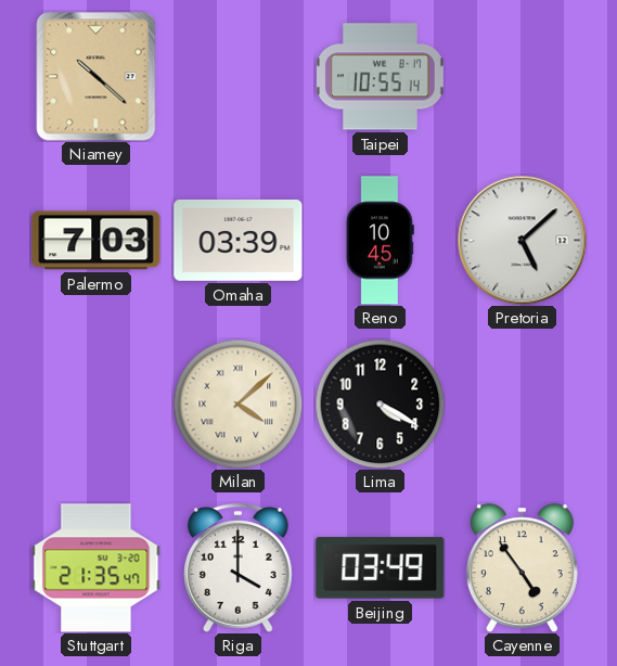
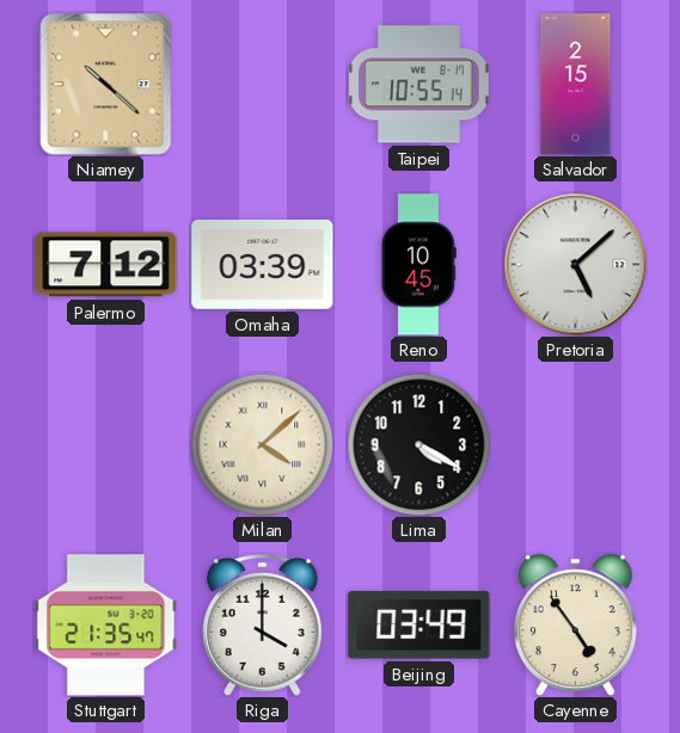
Salvador: none -> 2:15 (576, 85)
Palermo: 7:03 -> 7:12 (106, 265)
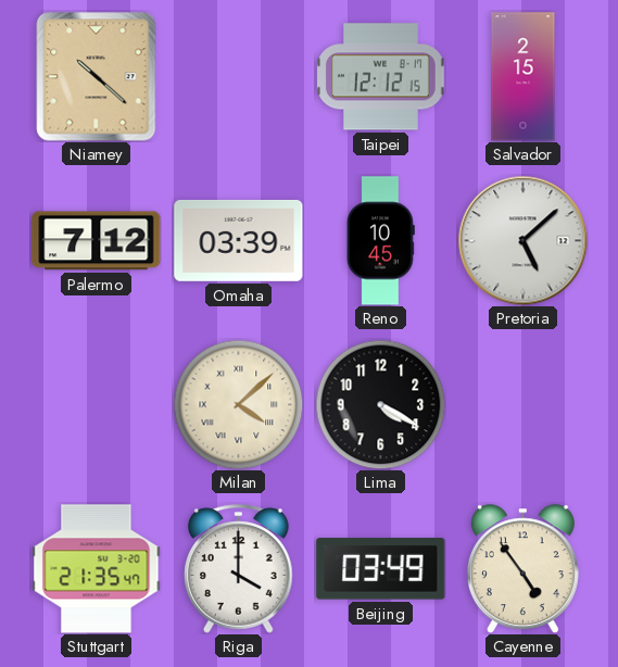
Taipei: 10:55 -> 12:12 (381, 77)
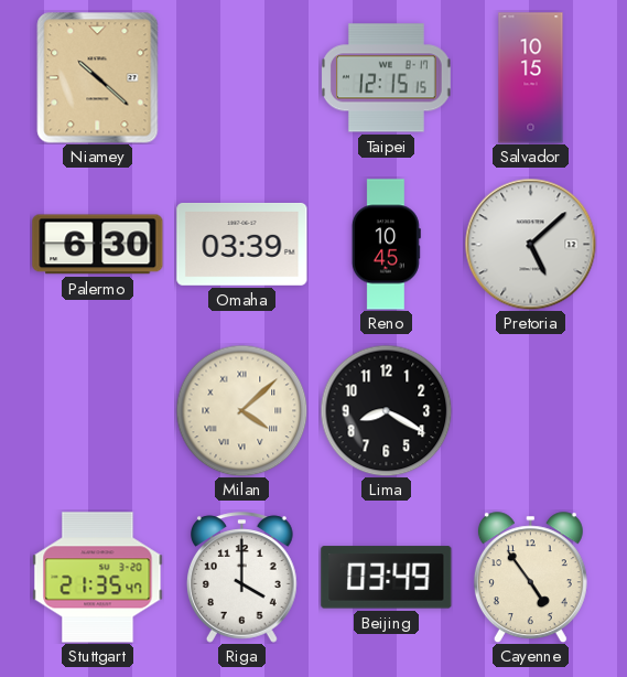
Taipei: 12:12 -> 12:15 (387, 78)
Salvador: 2:15 -> 10:15 (531, 78)
Palermo: 7:12 -> 6:30 (98, 245)
Lima: 4:20 -> 8:20 (386, 410)
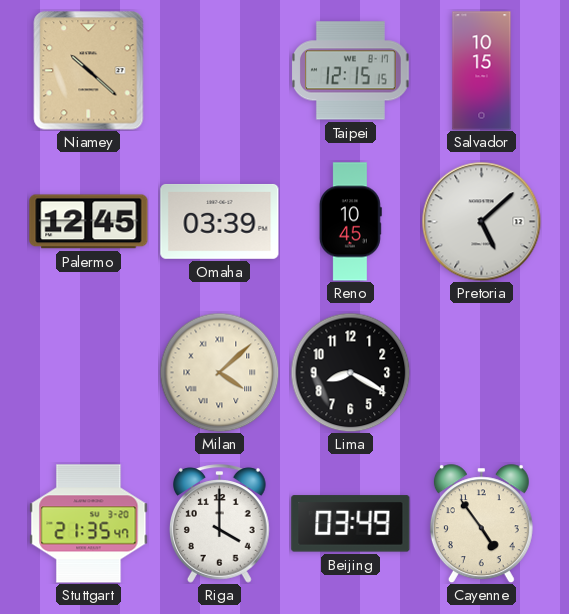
Palermo: 6:30 -> 12:45 (89, 222)
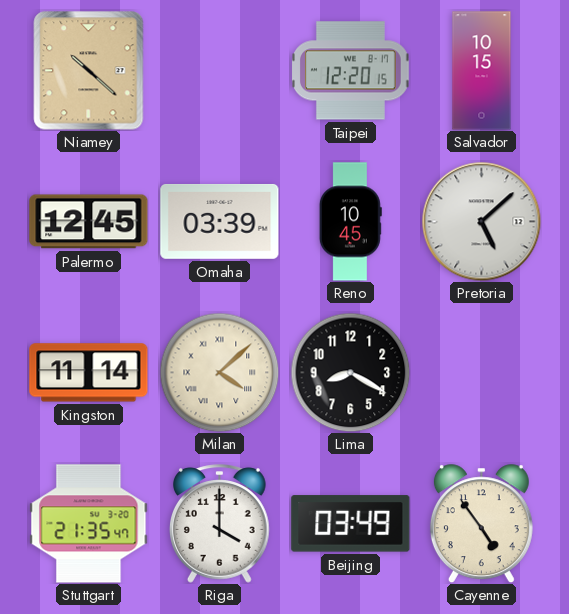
Taipei: 12:15 -> 12:20 (351, 71)
Kingston: none -> 11:14 (89, 373)
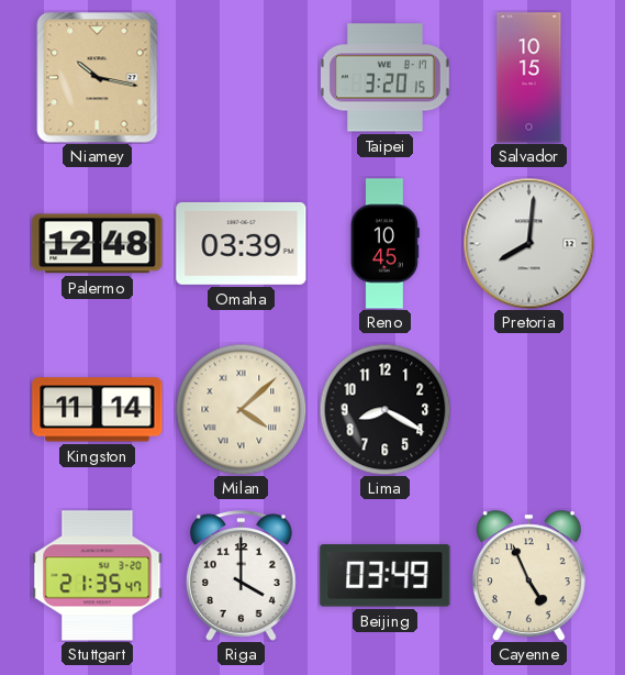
Niamey: 10:22 -> 10:17 (98, 78)
Taipei: 12:20 -> 3:20 (386, 78)
Palermo: 12:45 -> 12:48 (98, 244)
Pretoria: 5:08 -> 8:01 (529, 244)
Cayenne: 4:54 -> 4:56 (528, 576)
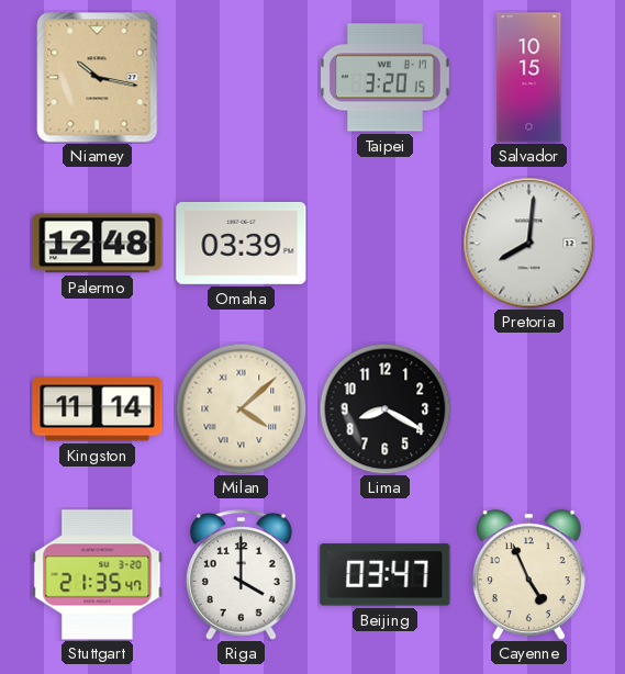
Reno: 10:45 -> none (384, 244)
Beijing: 03:49 -> 03:47 (386, 575)
